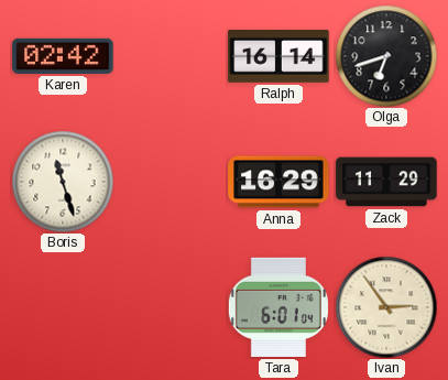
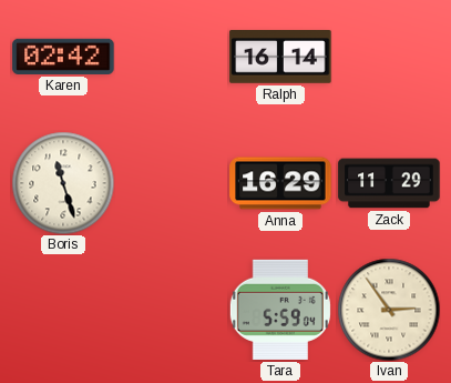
Olga: 6:42 -> none (386, 56)
Tara: 6:01 -> 5:59 (280, 310)
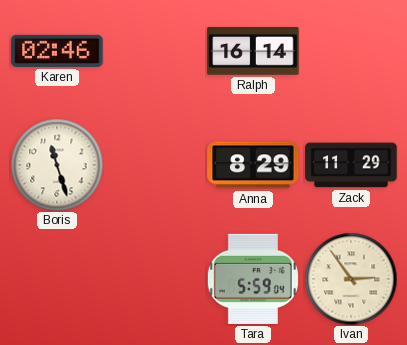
Karen: 02:42 -> 02:46 (57, 51)
Anna: 16:29 -> 8:29 (253, 165)
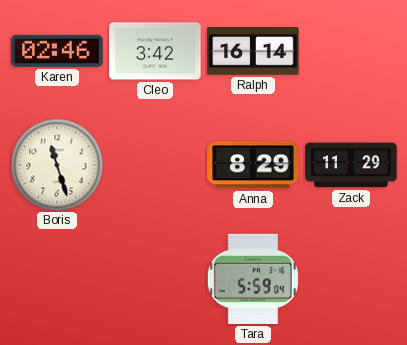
Cleo: none -> 3:42 (155, 51)
Ivan: 2:54 -> none (351, 279)
